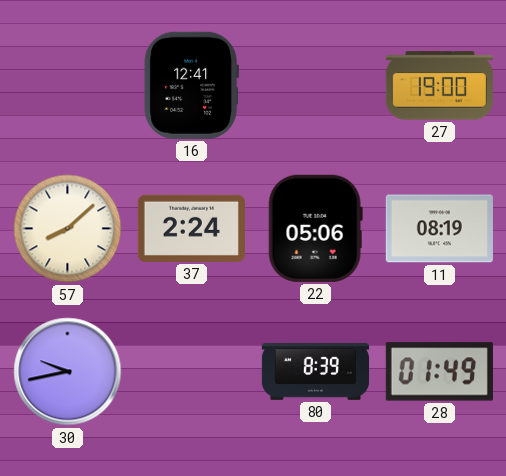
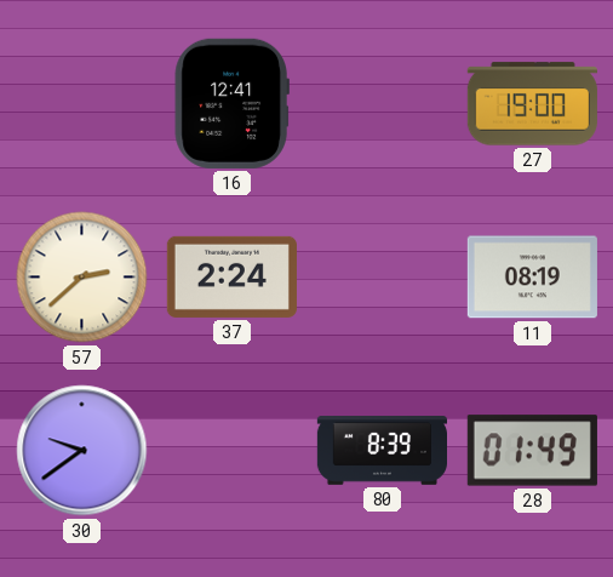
57: 8:08 -> 2:38 (82, 278)
22: 05:06 -> none (315, 228)
30: 9:43 -> 9:39 (82, 451)
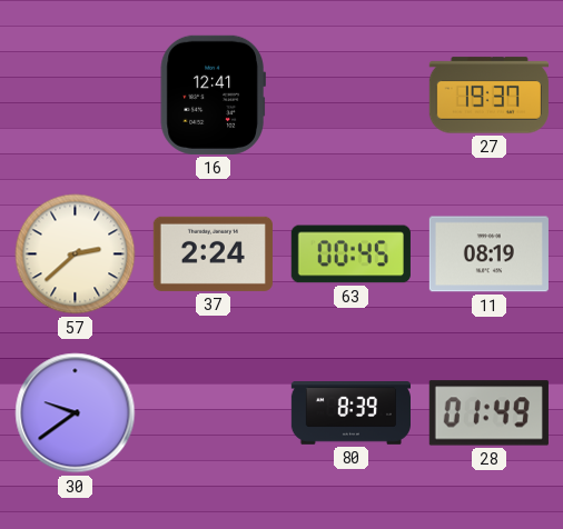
27: 19:00 -> 19:37 (488, 96)
63: none -> 00:45 (350, 254)
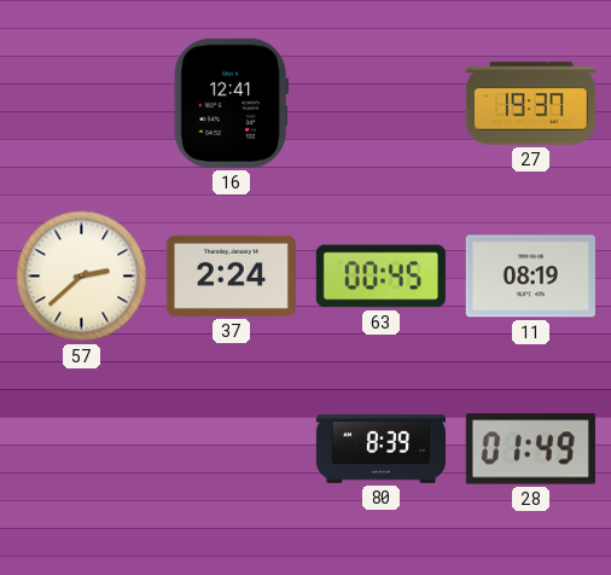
30: 9:39 -> none (76, 413)
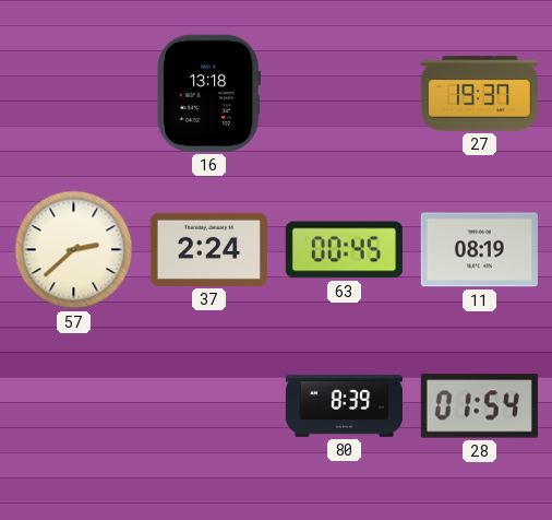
16: 12:41 -> 13:18 (208, 93)
28: 01:49 -> 01:54 (479, 406)
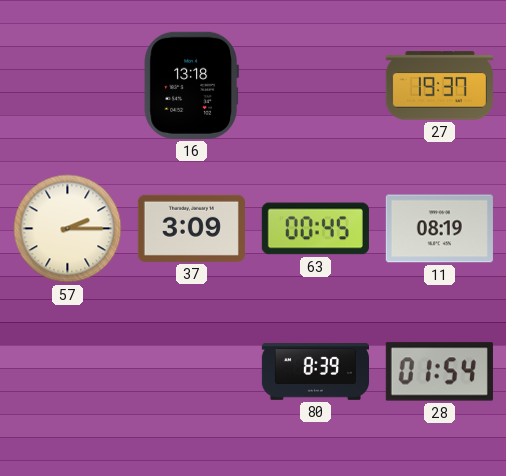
57: 2:38 -> 2:15 (68, 229)
37: 2:24 -> 3:09 (191, 228)
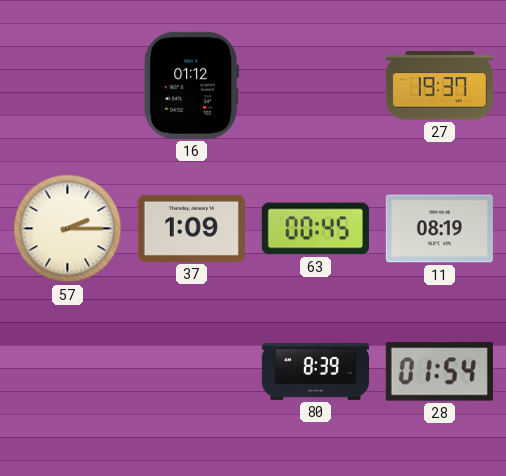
16: 13:18 -> 01:12 (191, 85)
37: 3:09 -> 1:09 (191, 228)
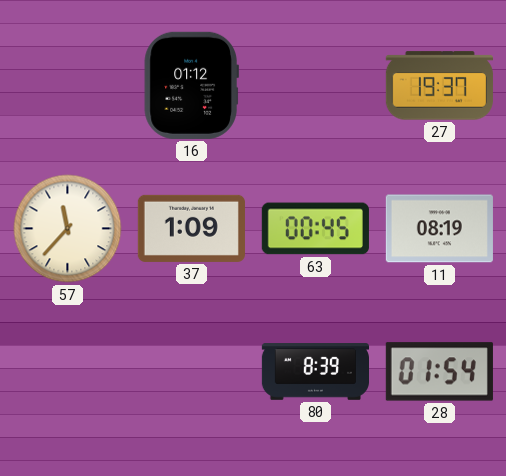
57: 2:15 -> 11:37 (68, 229)
